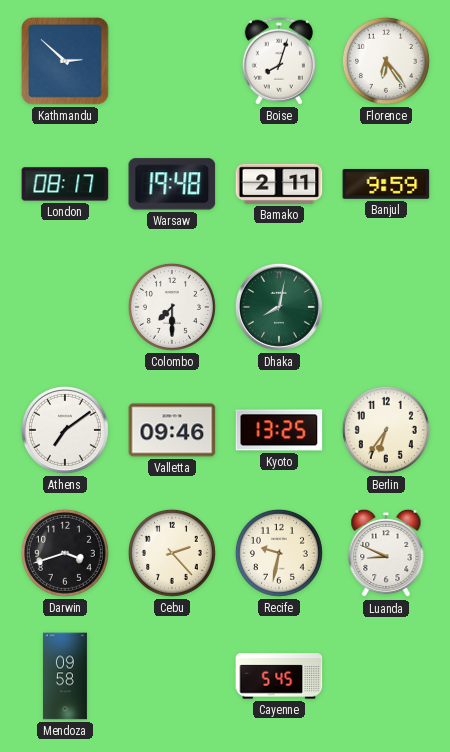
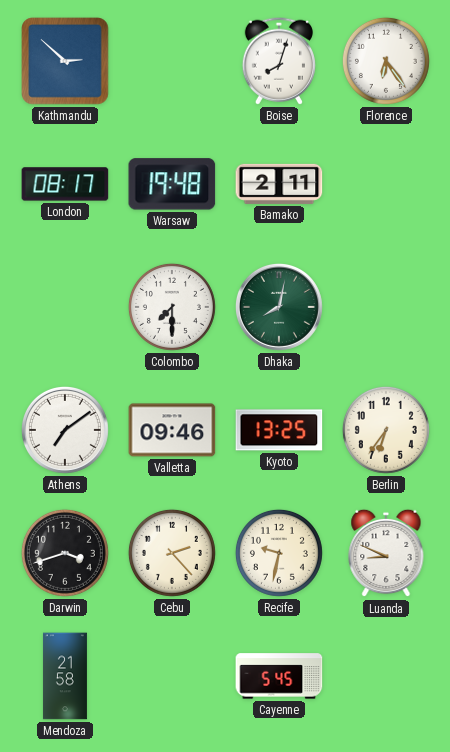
Banjul: 9:59 -> none (386, 184)
Mendoza: 09:58 -> 21:58 (65, 676)
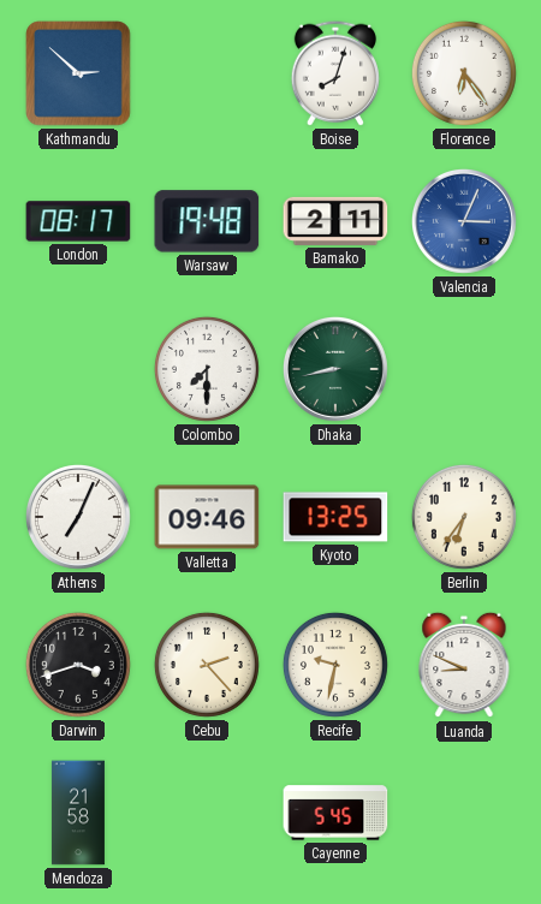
Valencia: none -> 3:04 (464, 221)
Dhaka: 8:02 -> 8:43 (335, 369)
Athens: 7:09 -> 7:04 (78, 517)
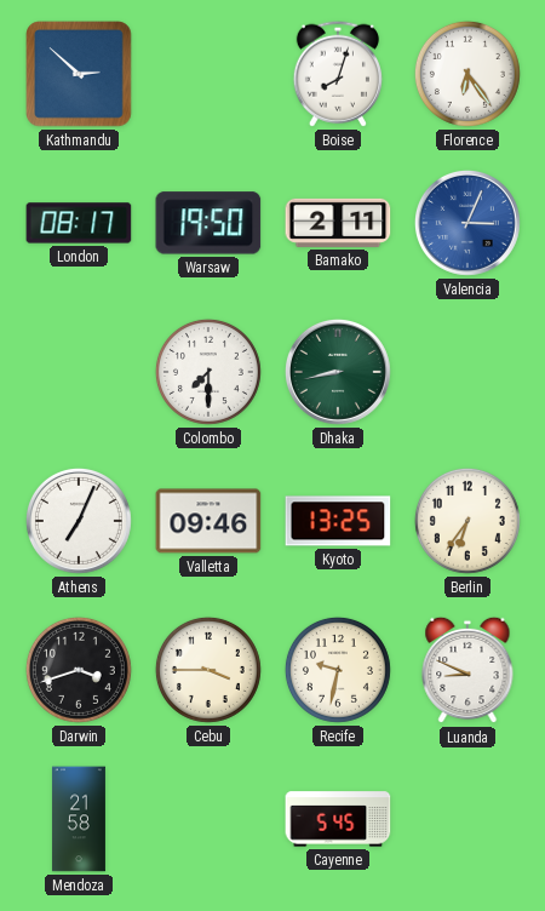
Warsaw: 19:48 -> 19:50 (208, 223)
Cebu: 2:23 -> 3:45 (208, 670)
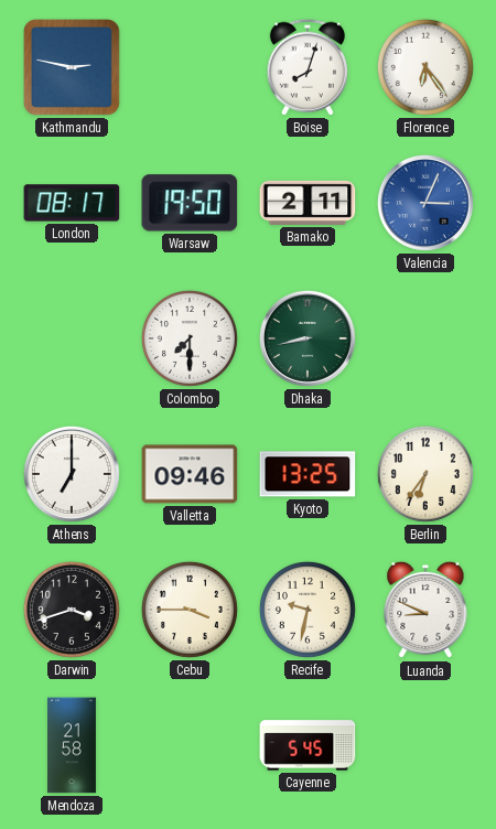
Kathmandu: 2:52 -> 2:47 (72, 67)
Athens: 7:04 -> 7:00 (72, 474)
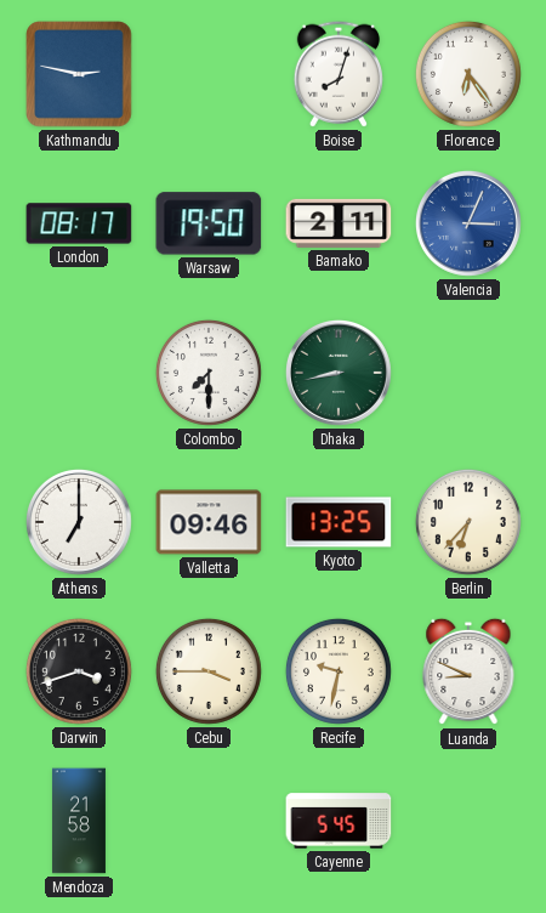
Berlin: 6:36 -> 6:37 (468, 522)
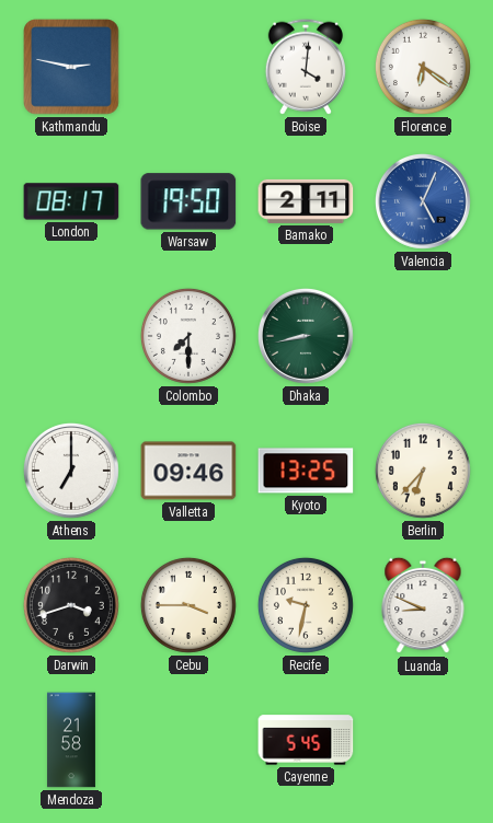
Boise: 8:03 -> 4:01 (306, 67)
Florence: 6:24 -> 6:21 (423, 67)
Valencia: 3:04 -> 5:04 (423, 201)
